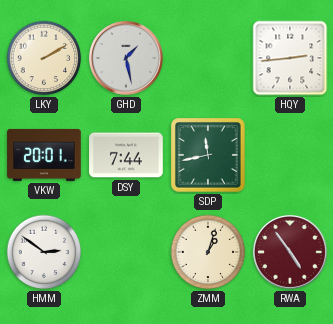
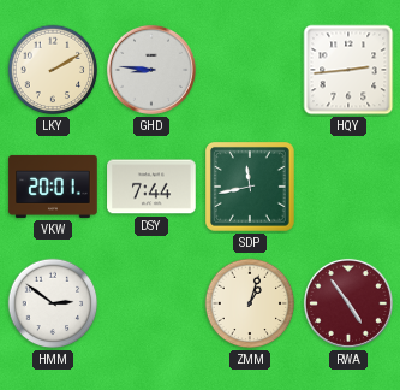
GHD: 1:28 -> 8:46 (151, 70)
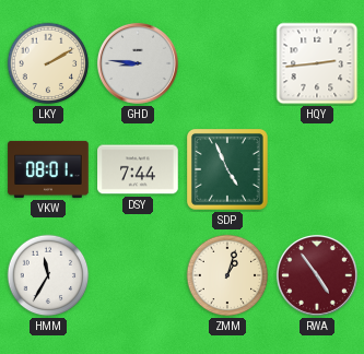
VKW: 20:01 -> 08:01 (48, 169)
SDP: 11:43 -> 4:56 (228, 170)
HMM: 2:51 -> 11:35 (48, 275)
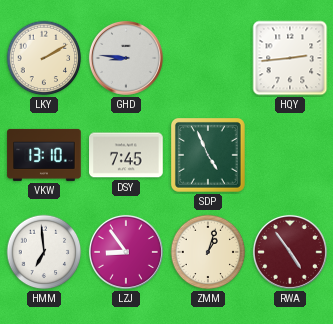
VKW: 08:01 -> 13:10 (44, 155)
DSY: 7:44 -> 7:45 (126, 155)
HMM: 11:35 -> 6:59 (44, 252)
LZJ: none -> 8:54 (126, 252)
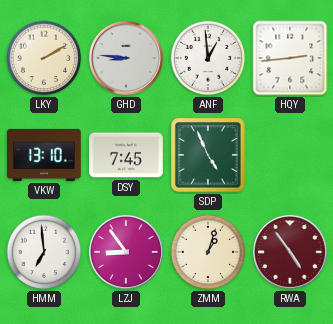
ANF: none -> 12:59 (208, 58)
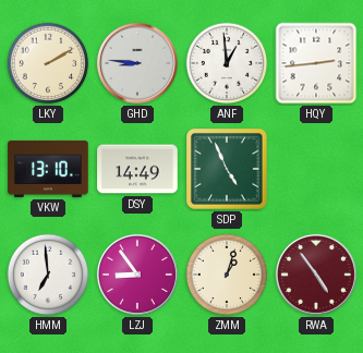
DSY: 7:45 -> 14:49 (137, 169)
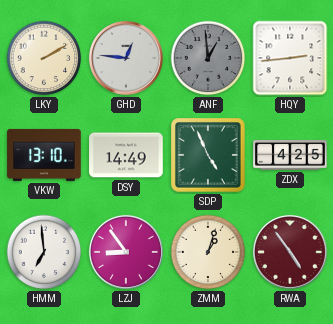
GHD: 8:46 -> 12:46 (126, 58)
ANF dial: white -> grey (208, 58)
ZDX: none -> 4:25 (290, 155)
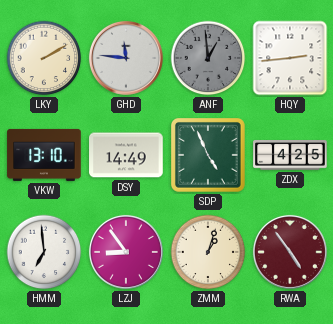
GHD: 12:46 -> 11:46 (126, 58)
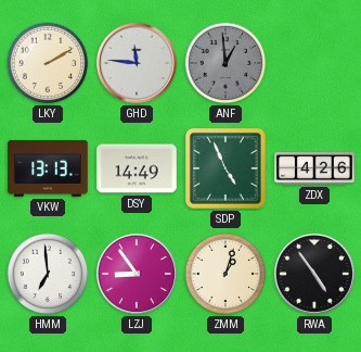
HQY: 2:44 -> none (290, 58)
VKW: 13:10 -> 13:13 (48, 168)
ZDX: 4:25 -> 4:26 (314, 168)
RWA dial: burgundy -> black (314, 274)
